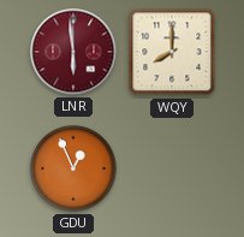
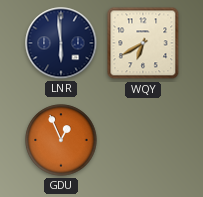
LNR dial: burgundy -> navy (61, 43)
WQY: 8:00 -> 6:40 (143, 43)
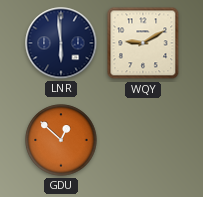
WQY: 6:40 -> 9:10 (143, 43)
GDU: 12:56 -> 12:52 (61, 140)
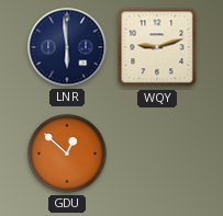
WQY: 9:10 -> 9:12 (157, 47)
